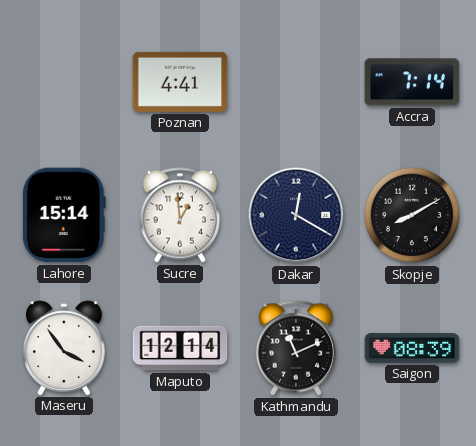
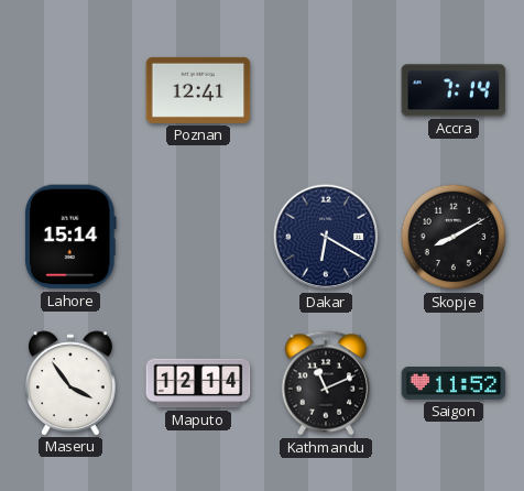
Poznan: 4:41 -> 12:41 (198, 90)
Sucre: 12:59 -> none (180, 215)
Dakar: 12:20 -> 6:20 (326, 237)
Saigon: 08:39 -> 11:52 (454, 383)
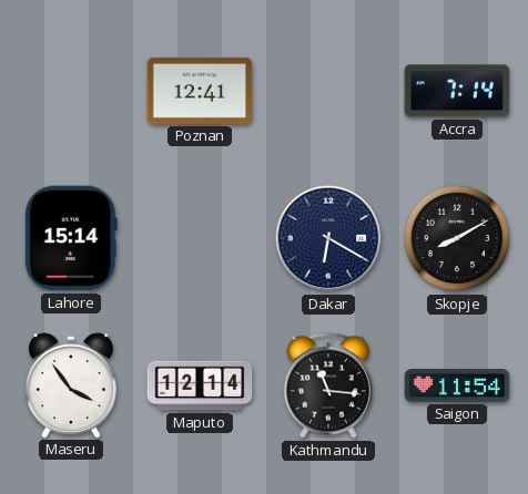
Kathmandu: 11:11 -> 11:16 (328, 385)
Saigon: 11:52 -> 11:54 (457, 385)
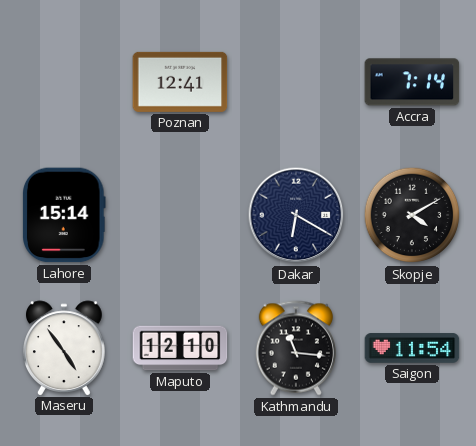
Skopje: 8:10 -> 4:10 (412, 215)
Maseru: 3:54 -> 4:54 (65, 348)
Maputo: 12:14 -> 12:10 (180, 348)
